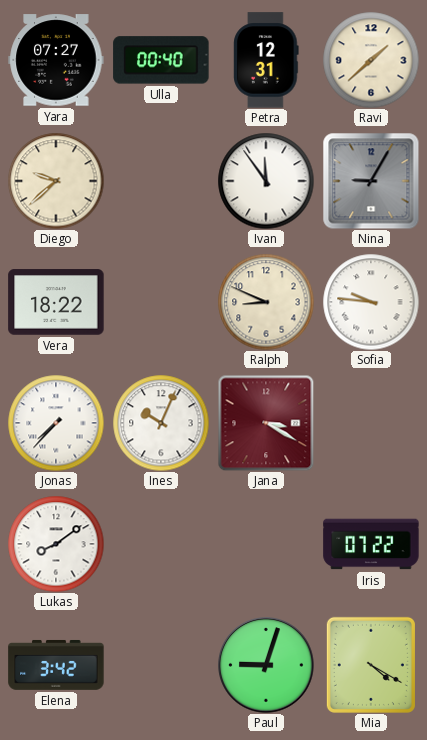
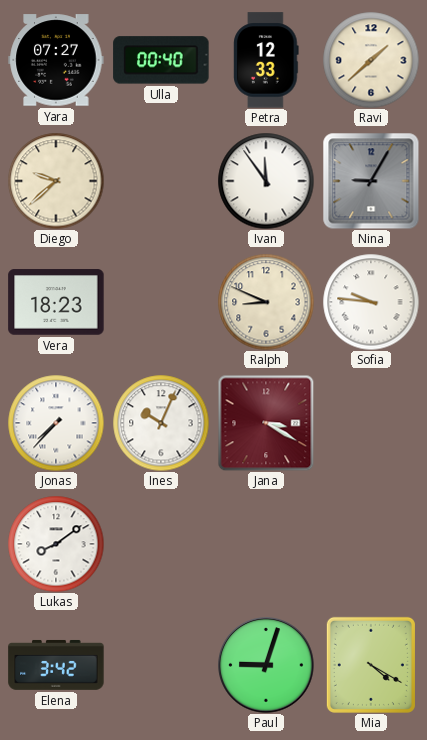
Petra: 12:31 -> 12:33 (266, 60)
Vera: 18:22 -> 18:23 (56, 302)
Iris: 07:22 -> none (371, 544)
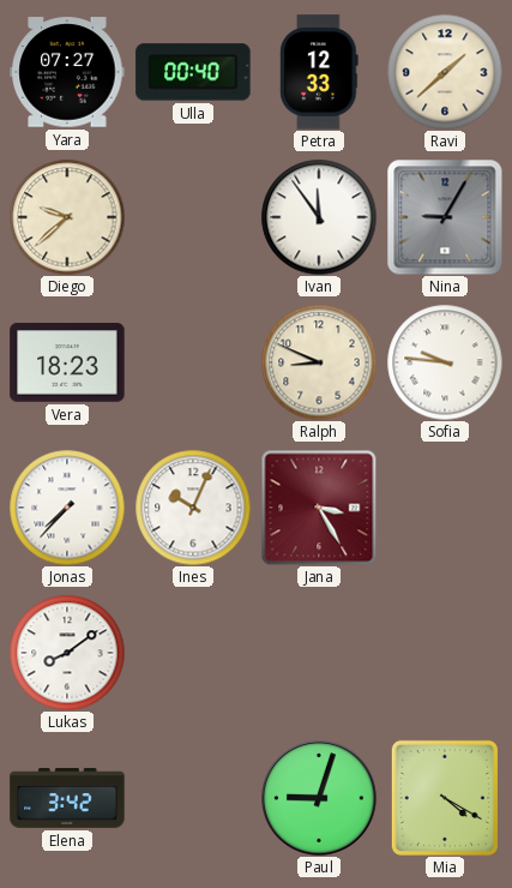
Jana: 3:20 -> 3:25 (319, 508)
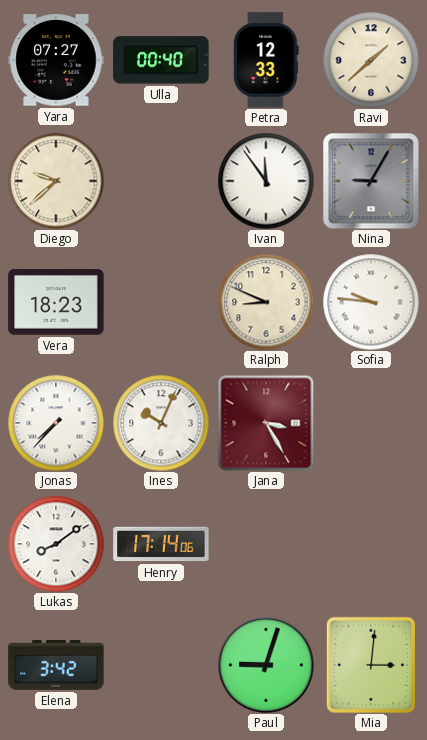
Henry: none -> 17:14 (161, 544)
Mia: 4:20 -> 3:01 (371, 665)
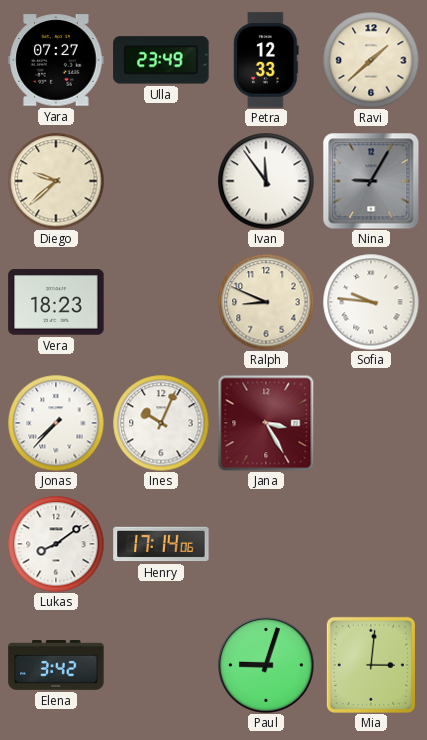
Ulla: 00:40 -> 23:49 (161, 60)
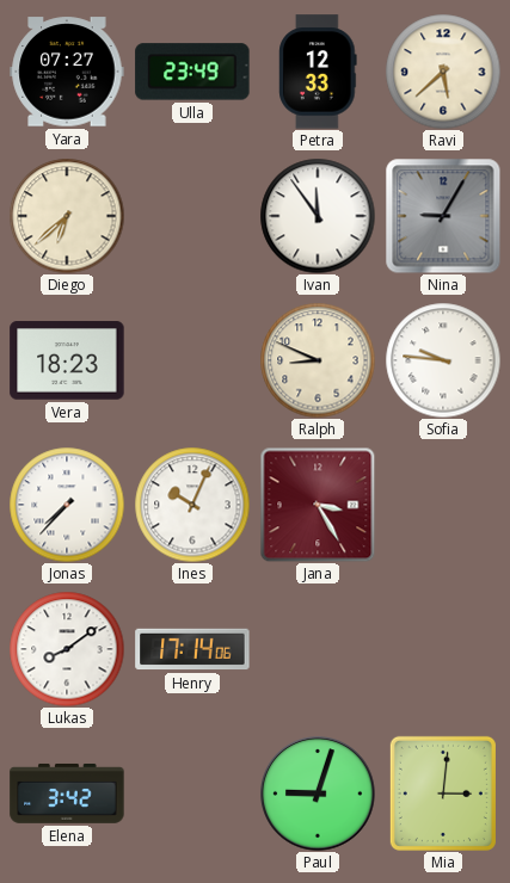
Ravi: 1:38 -> 5:38 (443, 72)
Diego: 9:38 -> 6:38 (67, 216)
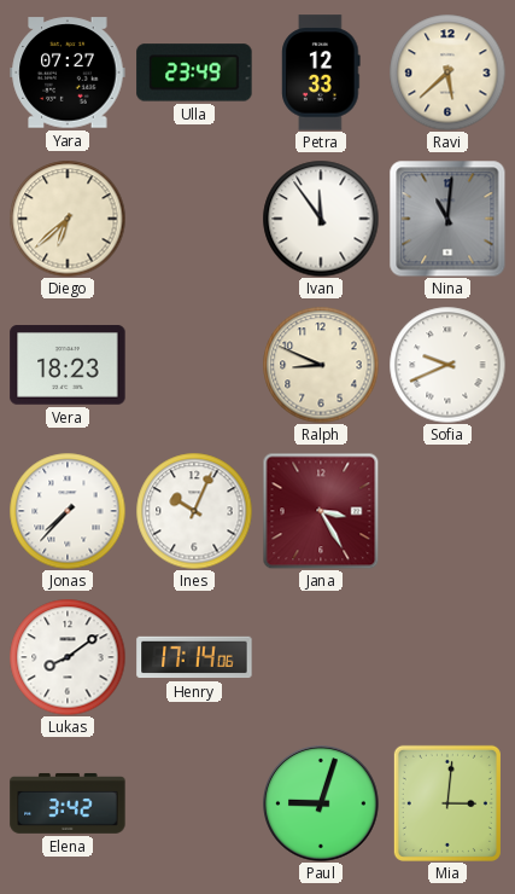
Nina: 9:05 -> 11:01 (447, 219)
Sofia: 9:46 -> 9:41 (447, 365)
